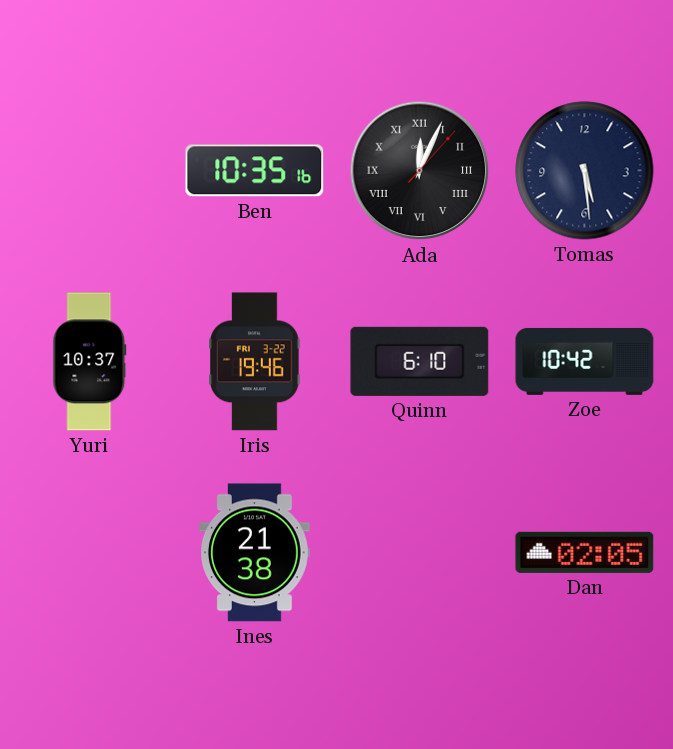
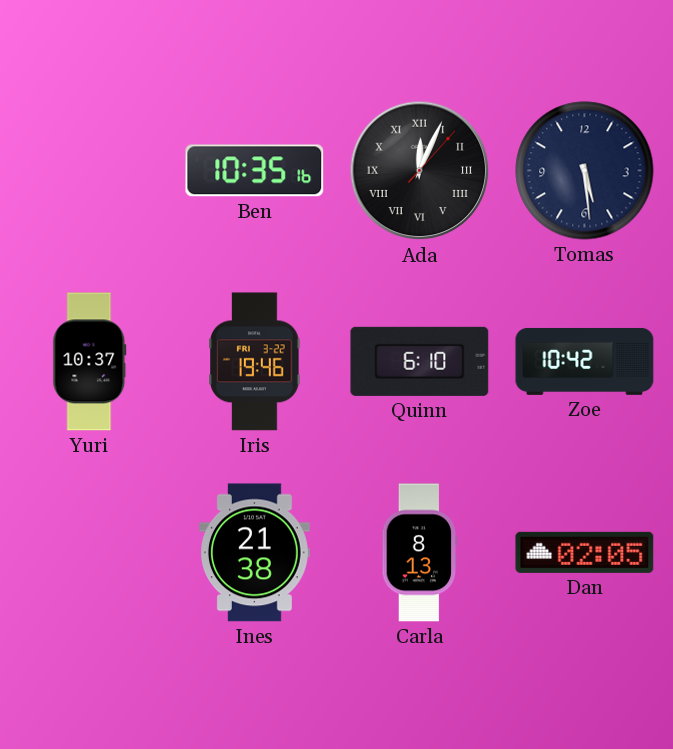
Carla: none -> 8:13 (420, 553)
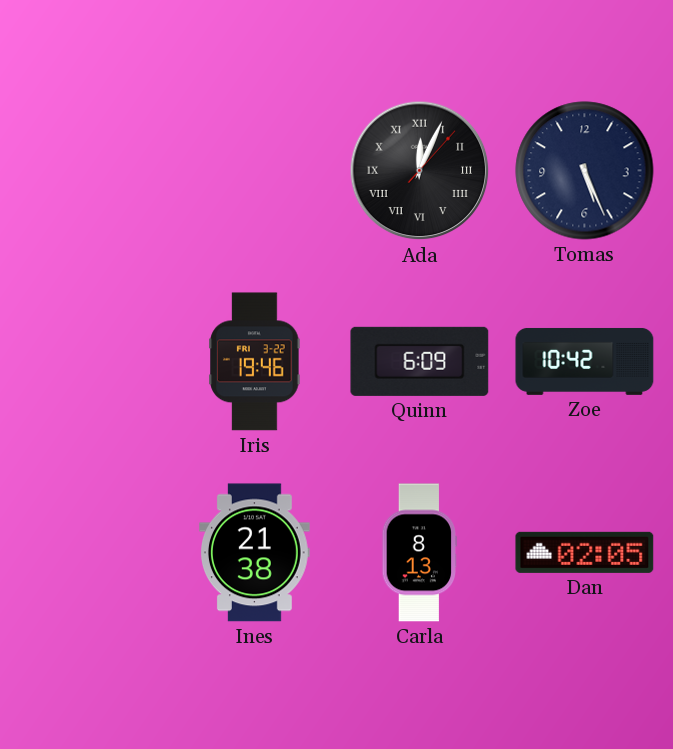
Ben: 10:35 -> none (255, 171)
Tomas: 5:29 -> 5:26 (585, 171)
Yuri: 10:37 -> none (90, 362)
Quinn: 6:10 -> 6:09 (420, 361)
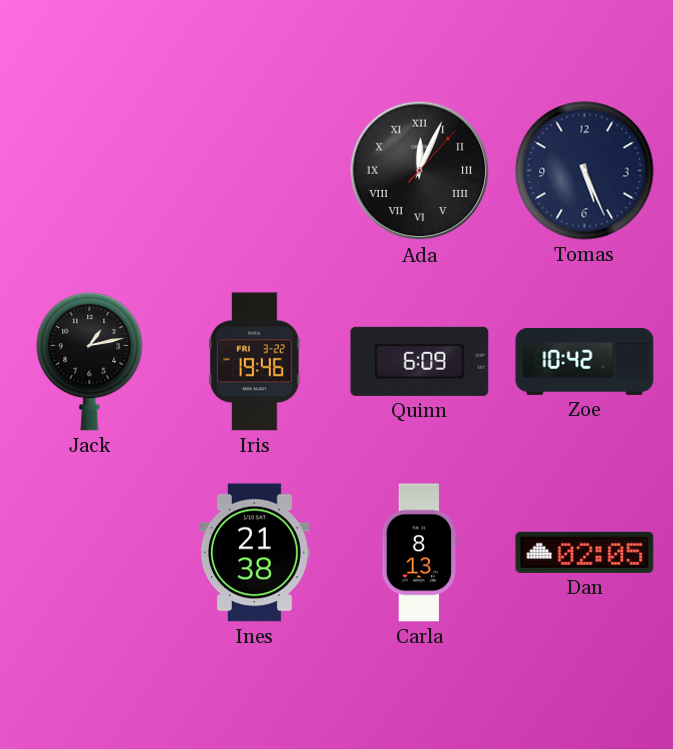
Jack: none -> 1:13 (90, 361)
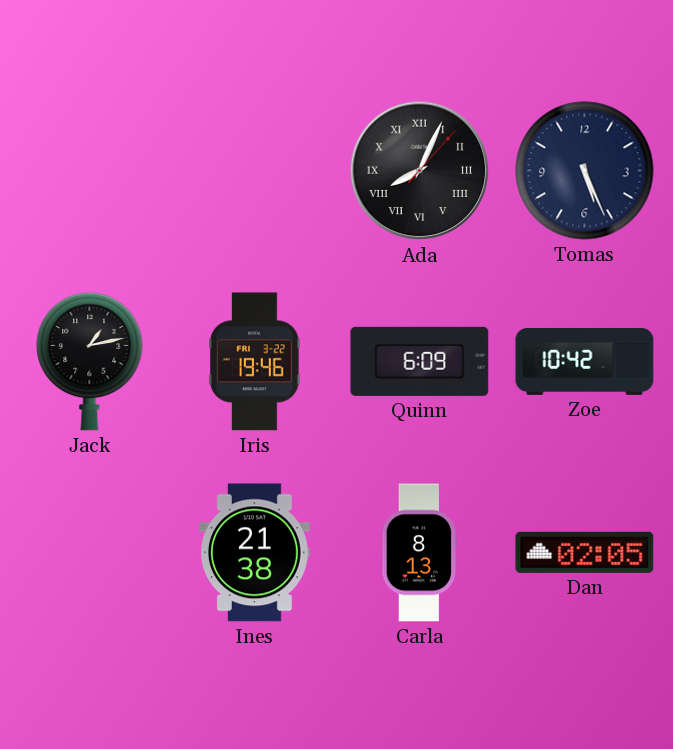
Ada: 12:04 -> 8:04 (420, 171)
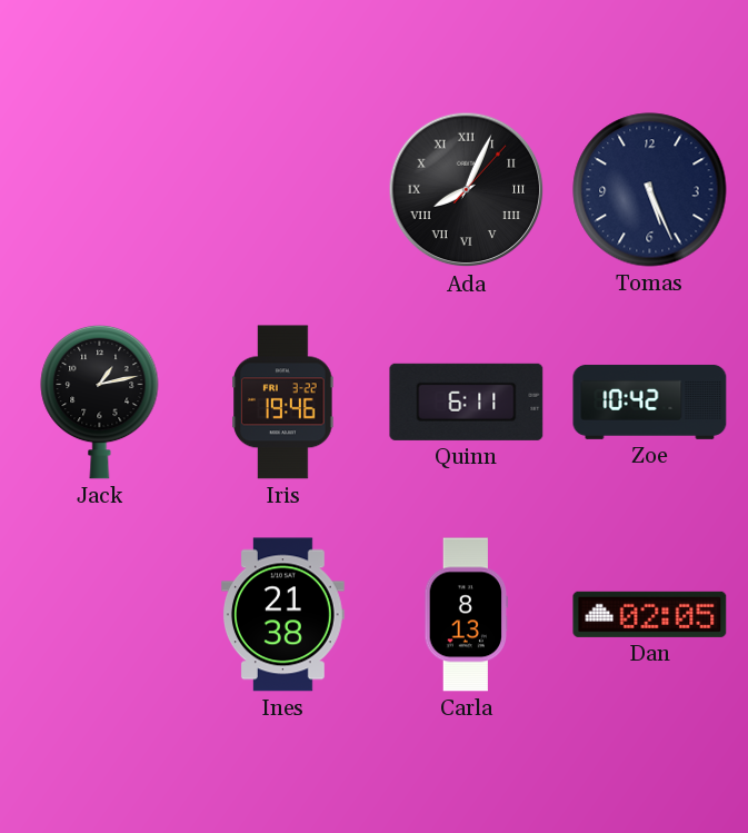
Quinn: 6:09 -> 6:11 (467, 401)
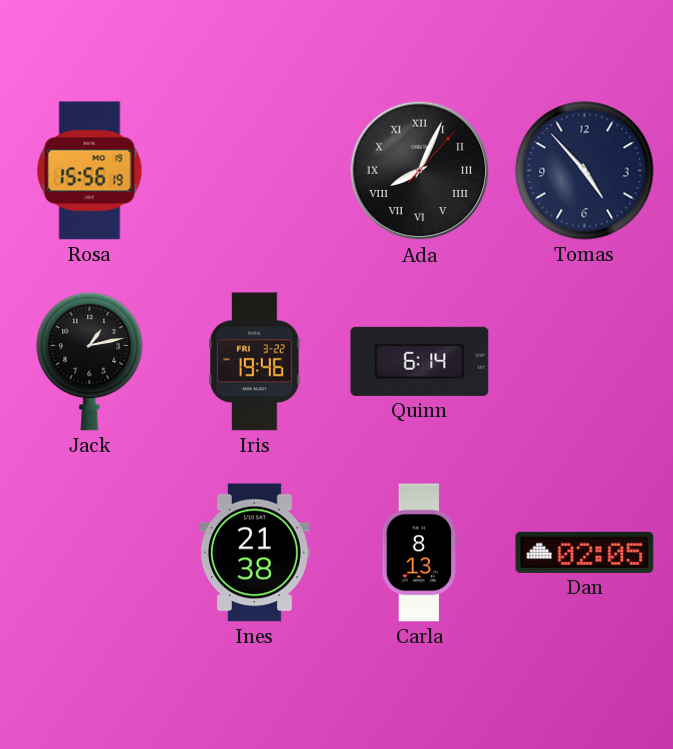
Rosa: none -> 15:56 (90, 171)
Tomas: 5:26 -> 4:53 (585, 171)
Quinn: 6:11 -> 6:14 (420, 361)
Zoe: 10:42 -> none (650, 401)
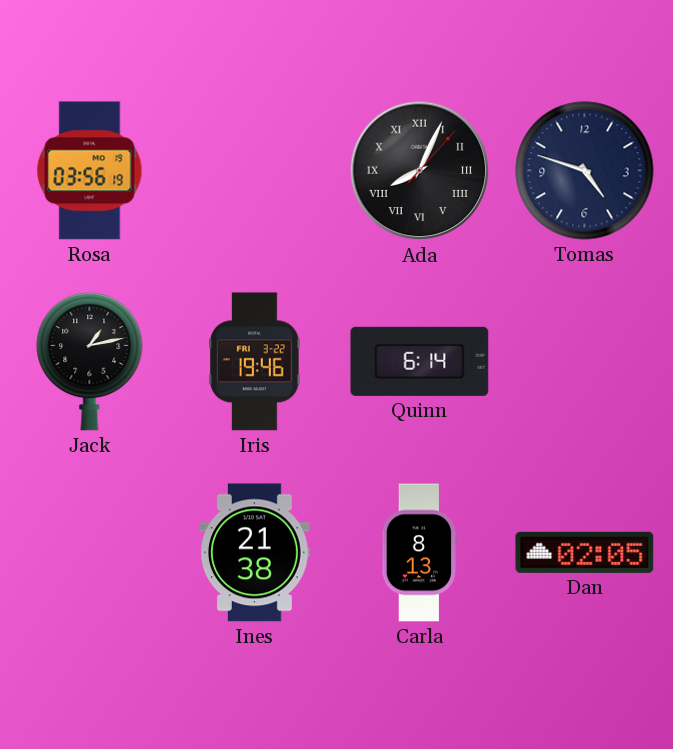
Rosa: 15:56 -> 03:56 (90, 171)
Tomas: 4:53 -> 4:48 (585, 171)
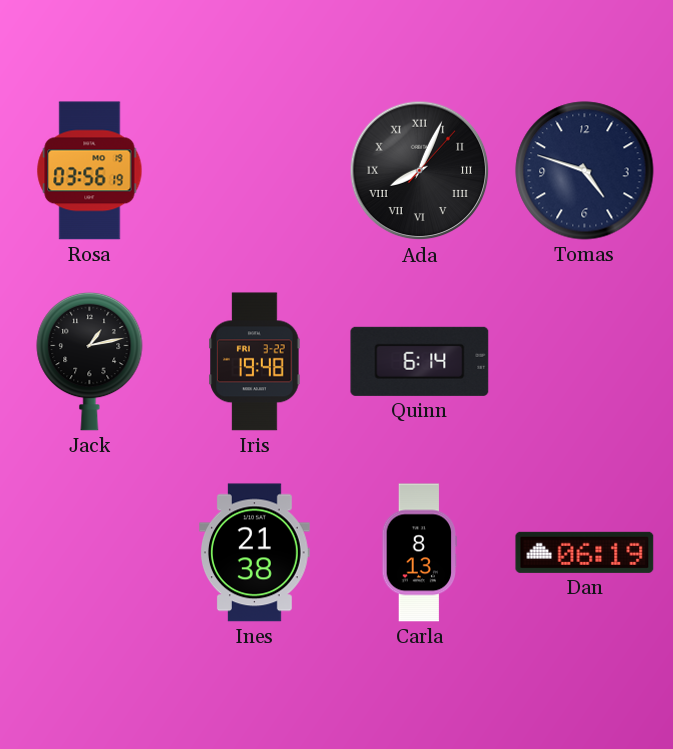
Iris: 19:46 -> 19:48 (255, 362)
Dan: 02:05 -> 06:19 (585, 552)
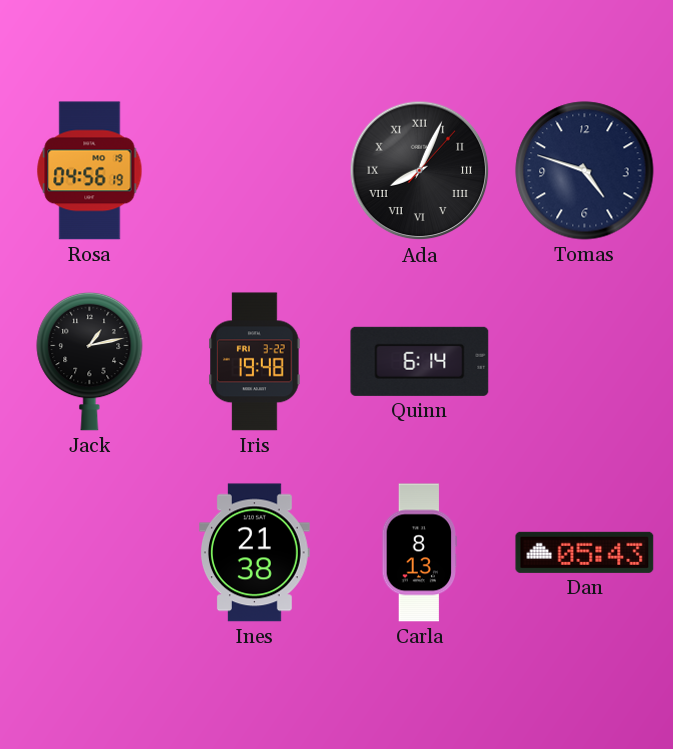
Rosa: 03:56 -> 04:56 (90, 171)
Dan: 06:19 -> 05:43 (585, 552)
